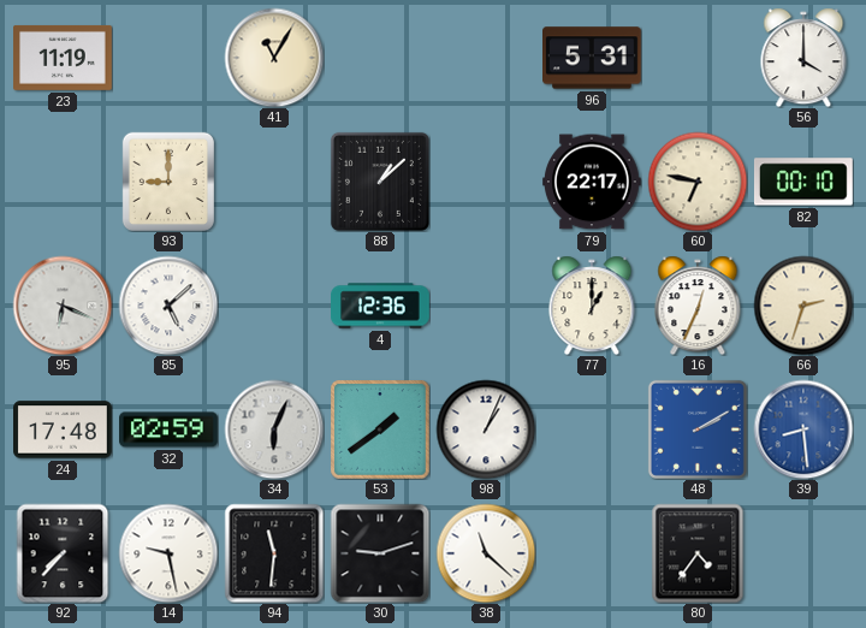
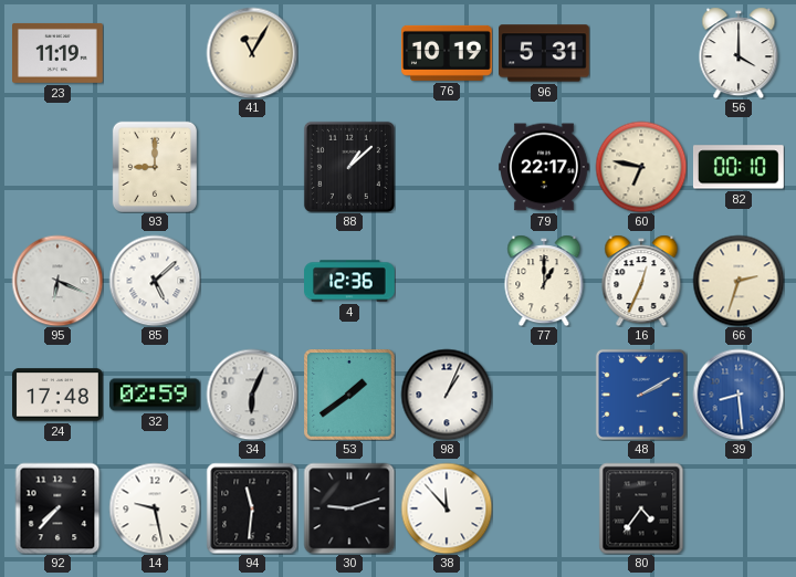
76: none -> 10:19 (448, 53)
38: 11:22 -> 11:53 (447, 508)
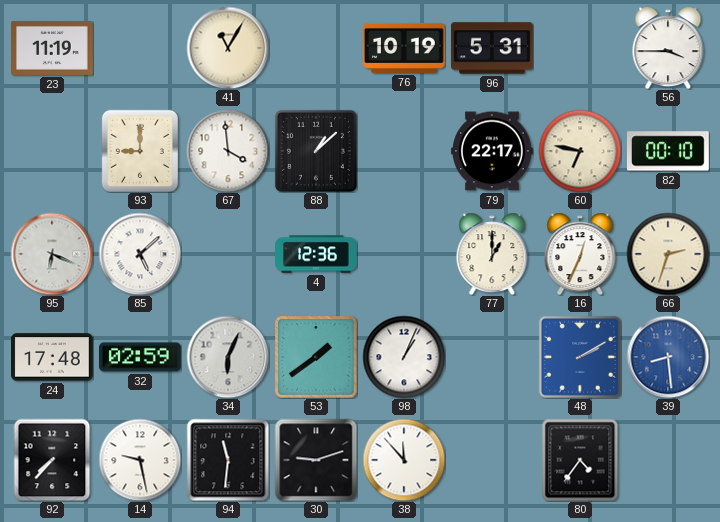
56: 4:00 -> 3:45 (668, 48)
67: none -> 3:59 (228, 151)
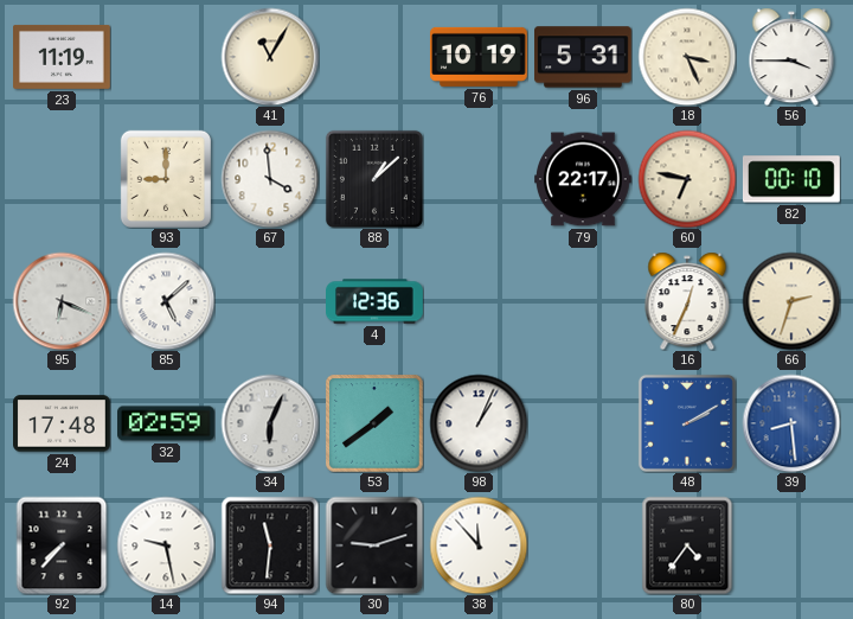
18: none -> 3:26 (687, 57)
77: 1:00 -> none (492, 254)
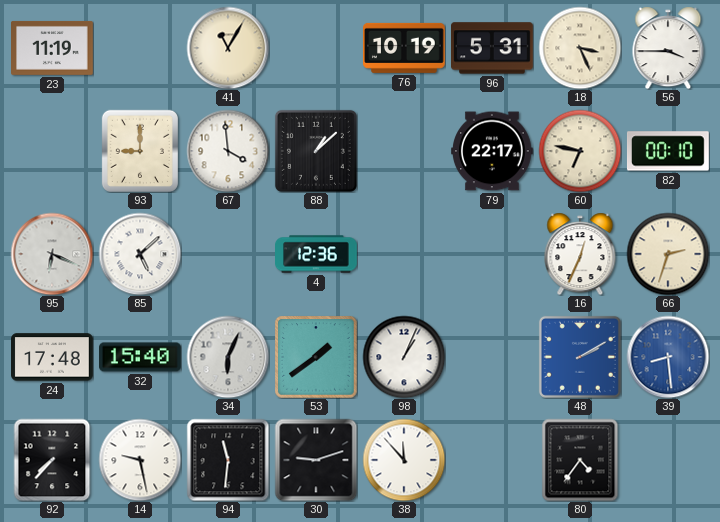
32: 02:59 -> 15:40 (141, 357)
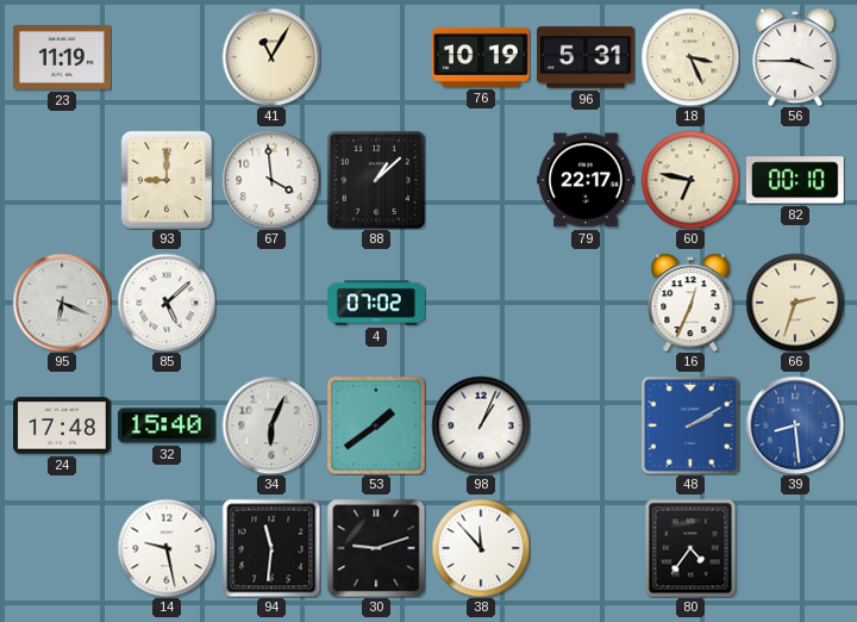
4: 12:36 -> 07:02 (377, 303)
92: 7:37 -> none (52, 460)
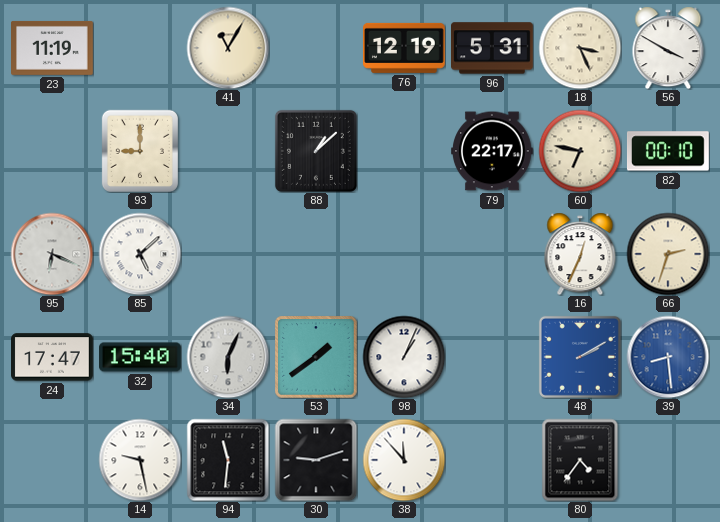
76: 10:19 -> 12:19 (405, 48)
56: 3:45 -> 3:50 (668, 48)
67: 3:59 -> none (271, 180)
4: 07:02 -> none (377, 303)
24: 17:48 -> 17:47 (53, 357)
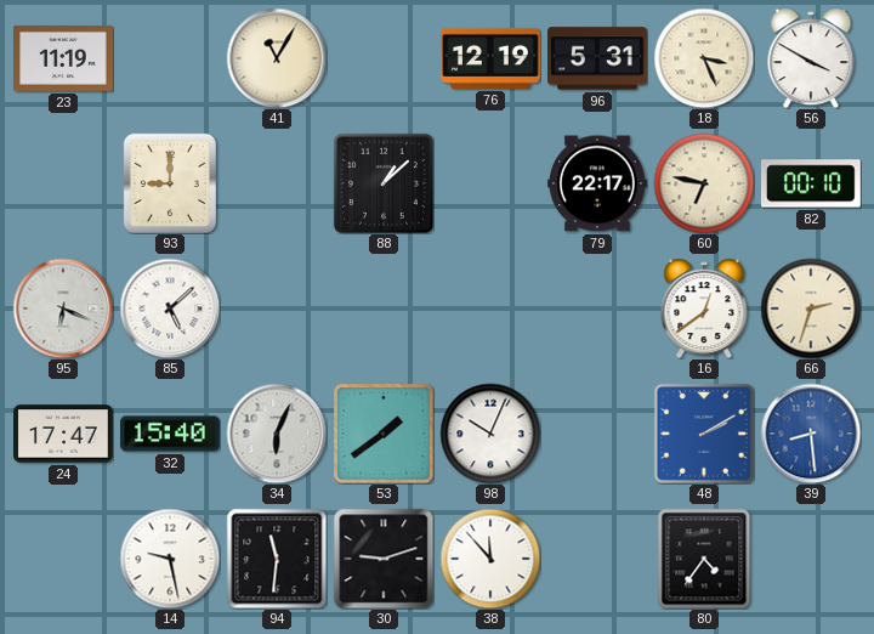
16: 12:34 -> 12:39 (704, 308)
98: 1:04 -> 10:04 (490, 434)
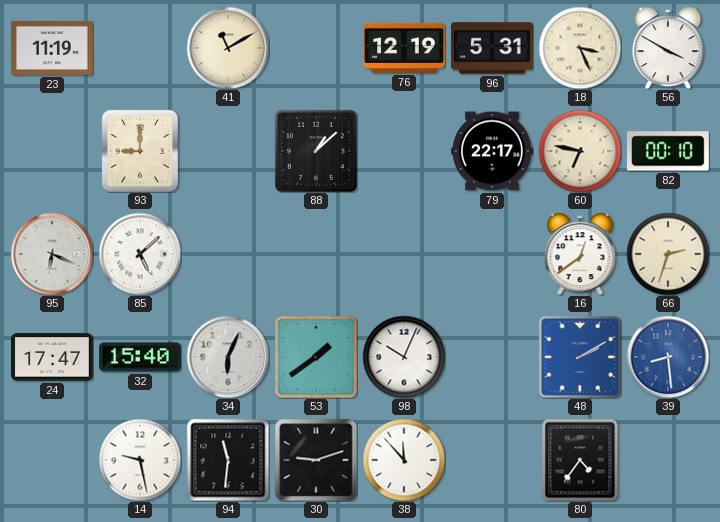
41: 11:05 -> 11:10 (228, 48)
